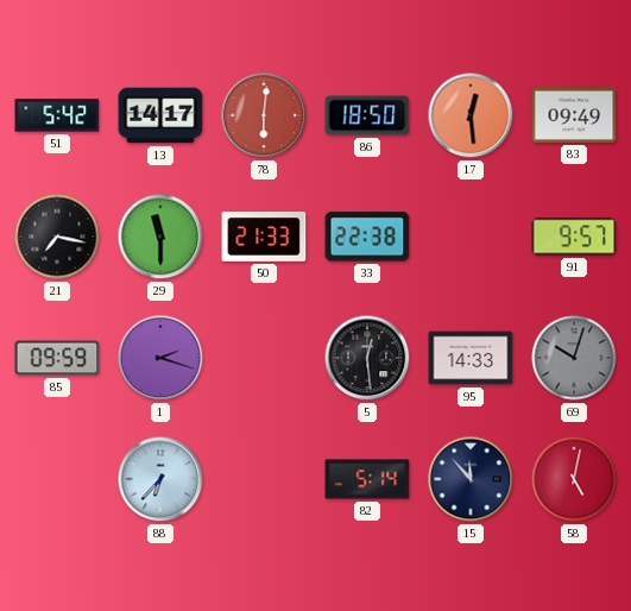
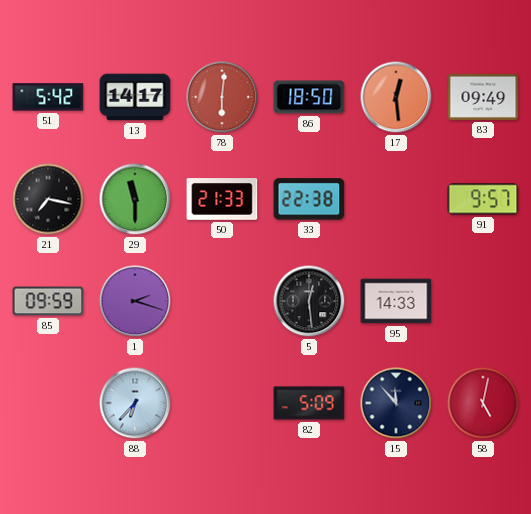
69: 10:03 -> none (574, 358)
82: 5:14 -> 5:09 (309, 403)
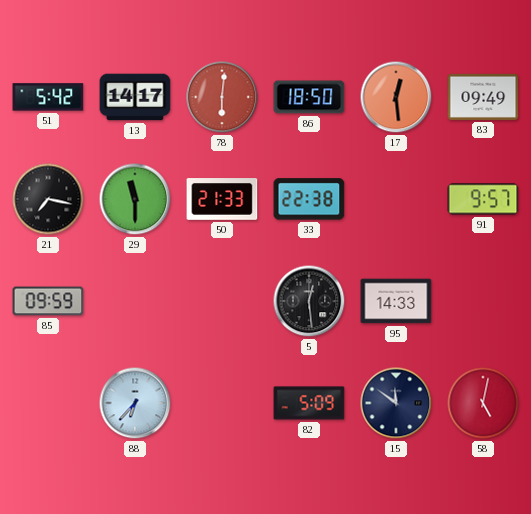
1: 2:18 -> none (135, 301)
15: 11:53 -> 11:51 (396, 403)
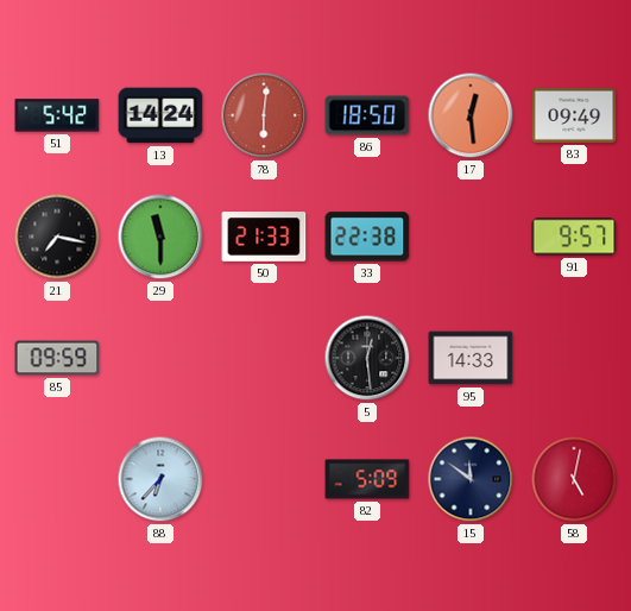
13: 14:17 -> 14:24 (160, 115)
